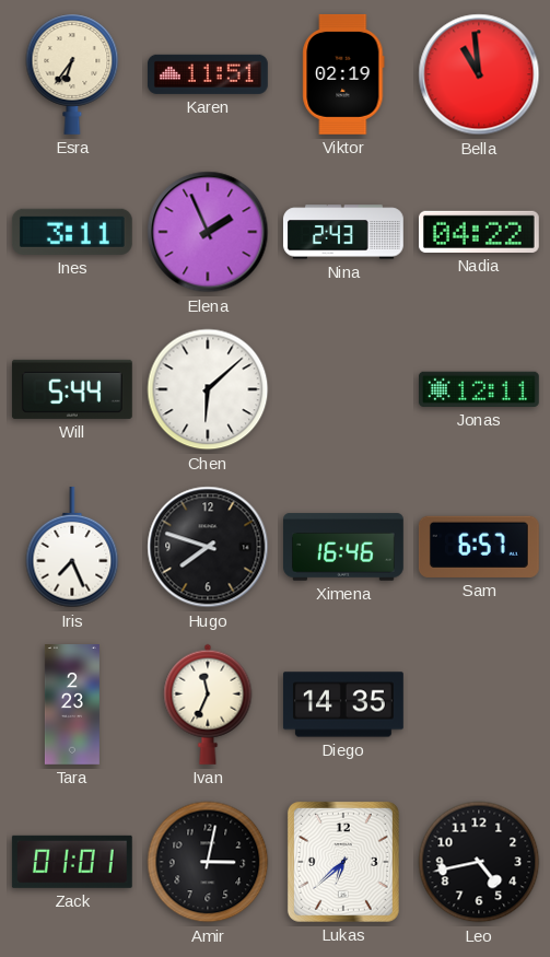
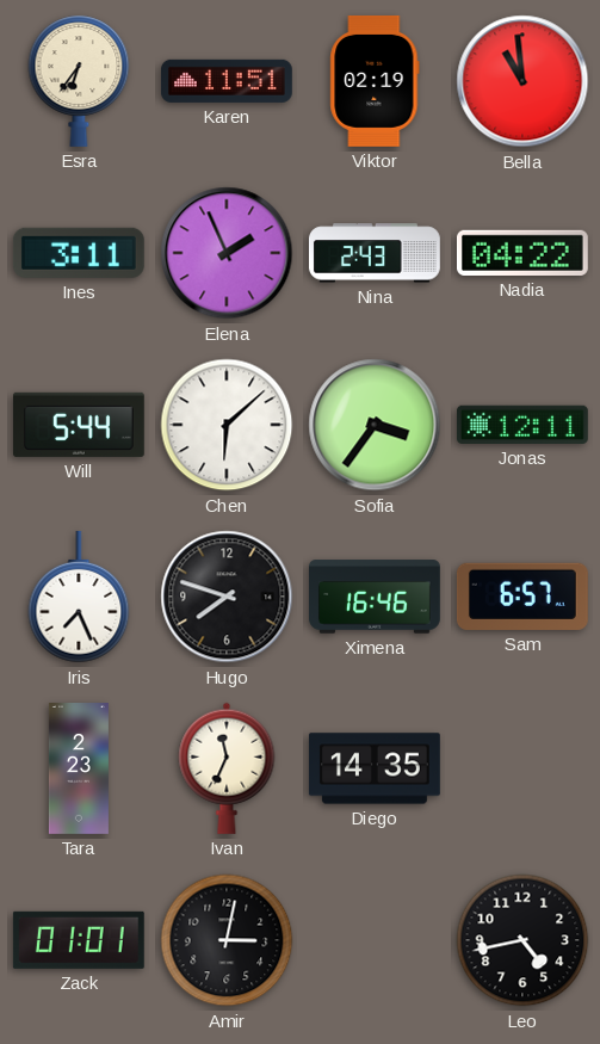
Sofia: none -> 3:36 (375, 425)
Lukas: 6:38 -> none (343, 862)
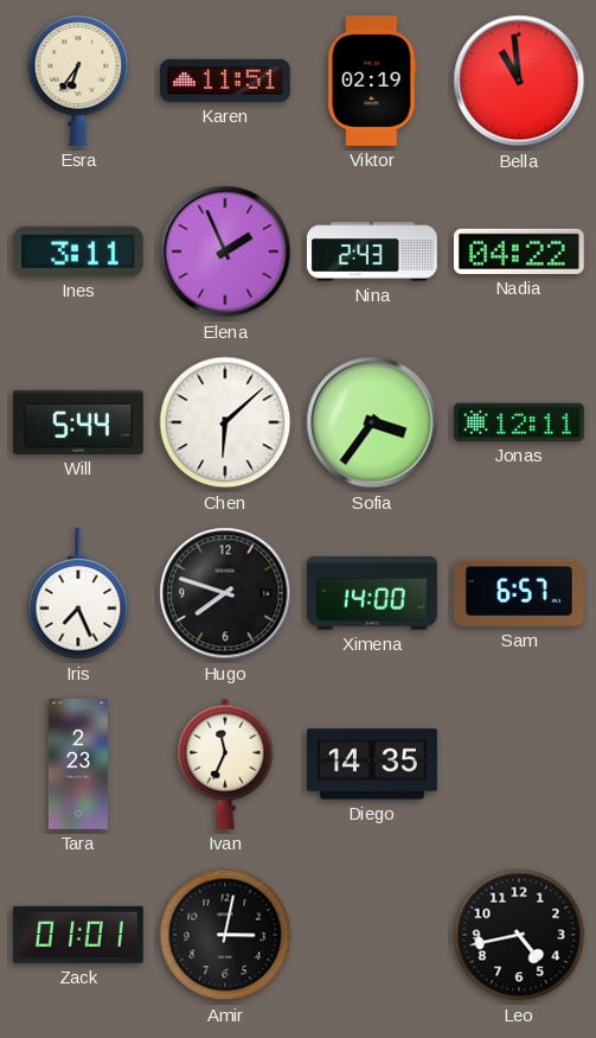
Ximena: 16:46 -> 14:00 (373, 593)
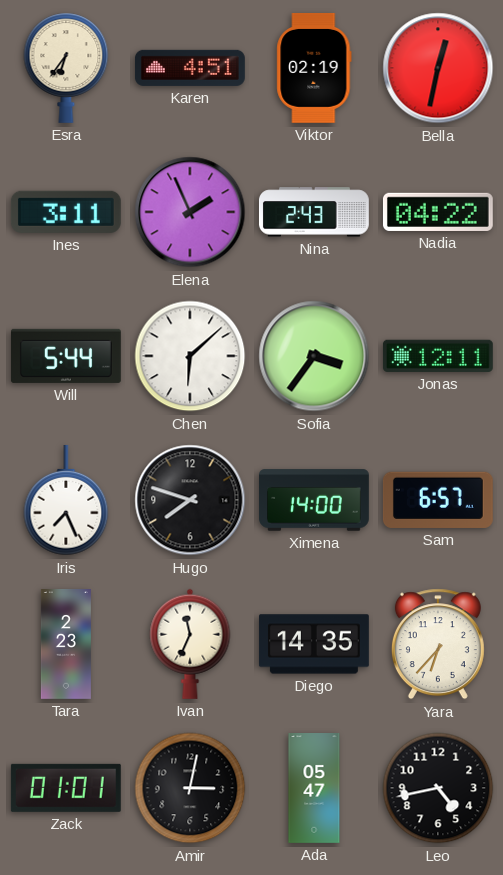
Karen: 11:51 -> 4:51 (190, 68)
Bella: 10:59 -> 12:32 (438, 68)
Yara: none -> 6:37 (438, 644)
Ada: none -> 05:47 (314, 789)
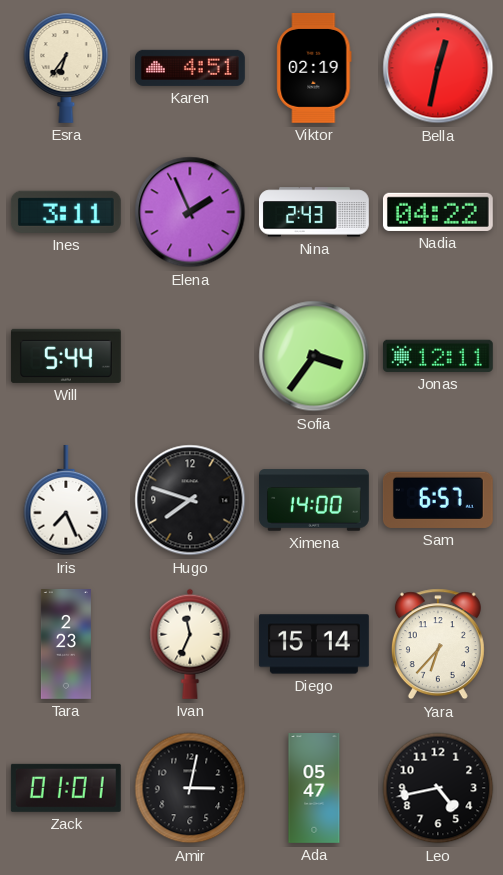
Chen: 6:08 -> none (190, 356)
Diego: 14:35 -> 15:14 (314, 644)
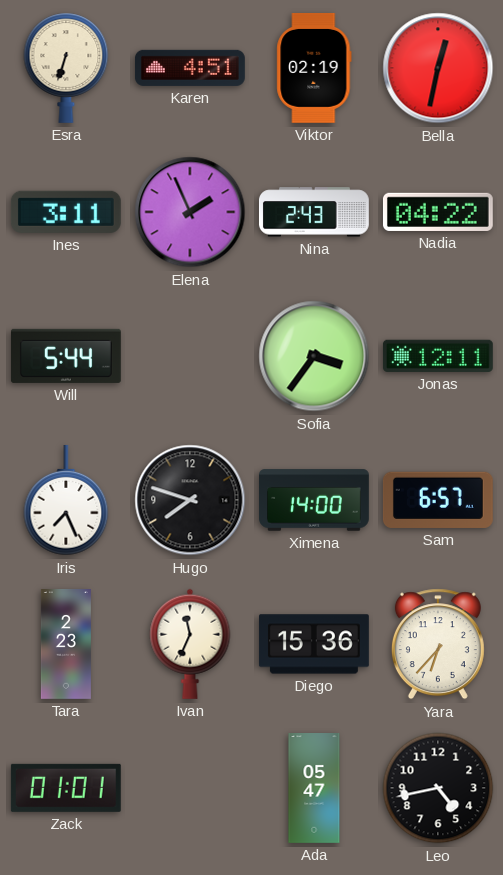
Esra: 6:36 -> 6:33 (66, 68)
Diego: 15:14 -> 15:36 (314, 644)
Amir: 3:02 -> none (190, 788)
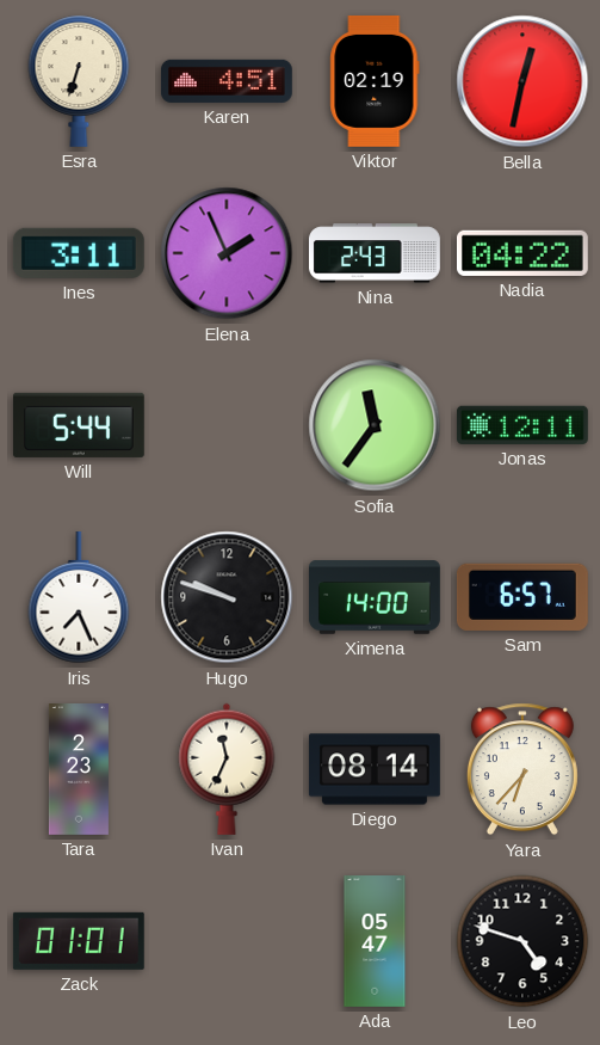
Sofia: 3:36 -> 11:36 (375, 425)
Hugo: 7:48 -> 9:48 (227, 597)
Diego: 15:36 -> 08:14 (375, 769)
Leo: 4:43 -> 4:48 (522, 941)
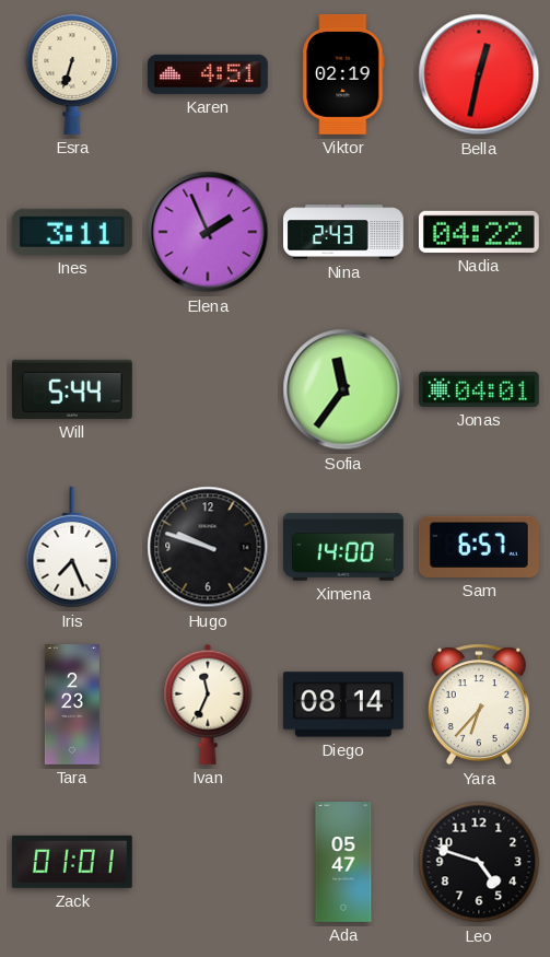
Jonas: 12:11 -> 04:01 (479, 389)
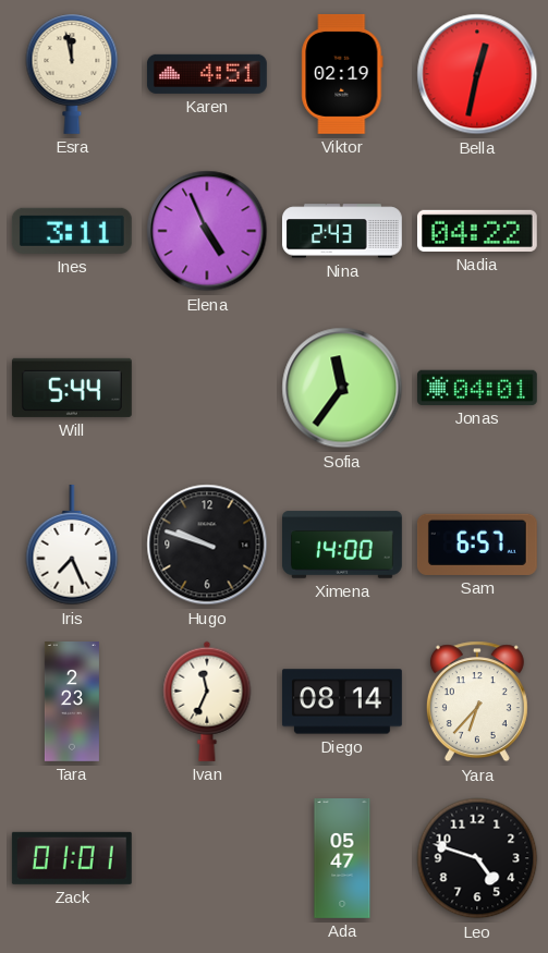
Esra: 6:33 -> 11:58 (72, 74)
Elena: 1:56 -> 4:56 (207, 231)
